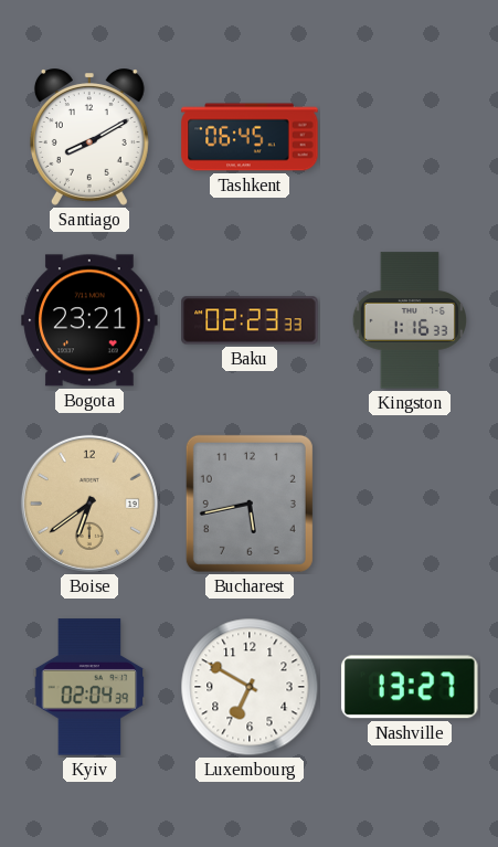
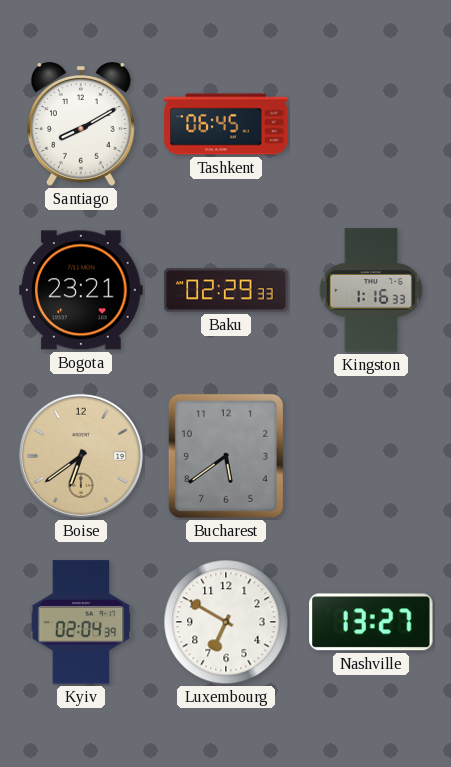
Baku: 02:23 -> 02:29 (226, 290)
Bucharest: 5:43 -> 5:39 (226, 456)
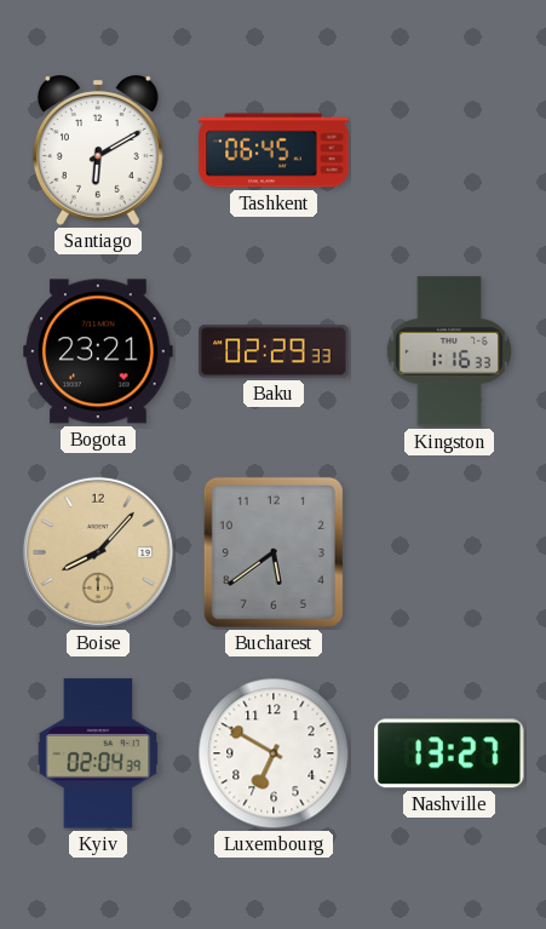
Santiago: 8:10 -> 6:10 (98, 150)
Boise: 6:39 -> 8:07 (98, 552)
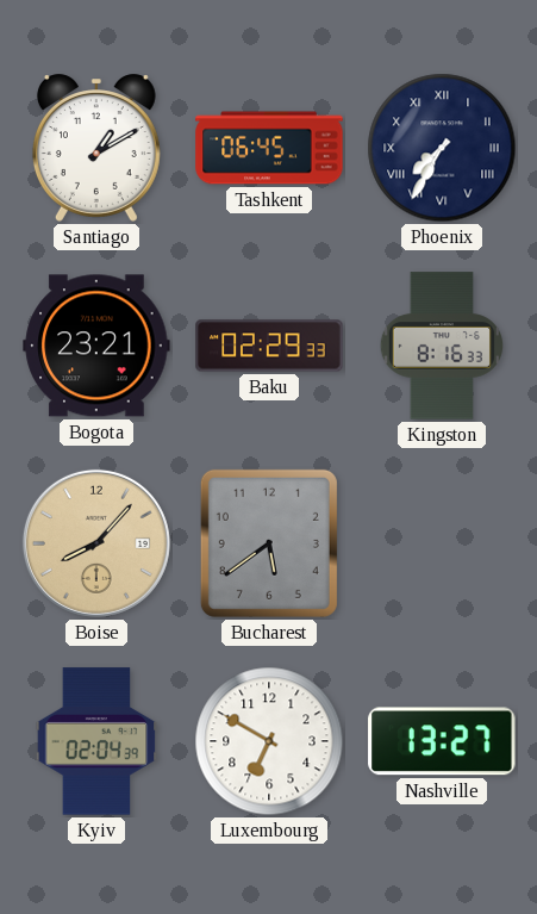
Santiago: 6:10 -> 1:10 (96, 148)
Phoenix: none -> 7:35 (442, 148)
Kingston: 1:16 -> 8:16 (441, 346)
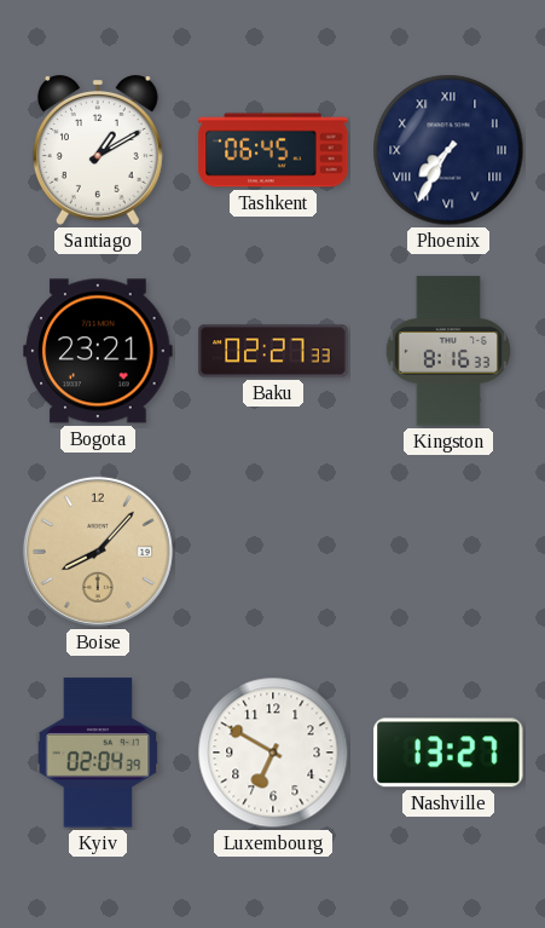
Baku: 02:29 -> 02:27 (273, 351)
Bucharest: 5:39 -> none (269, 543)
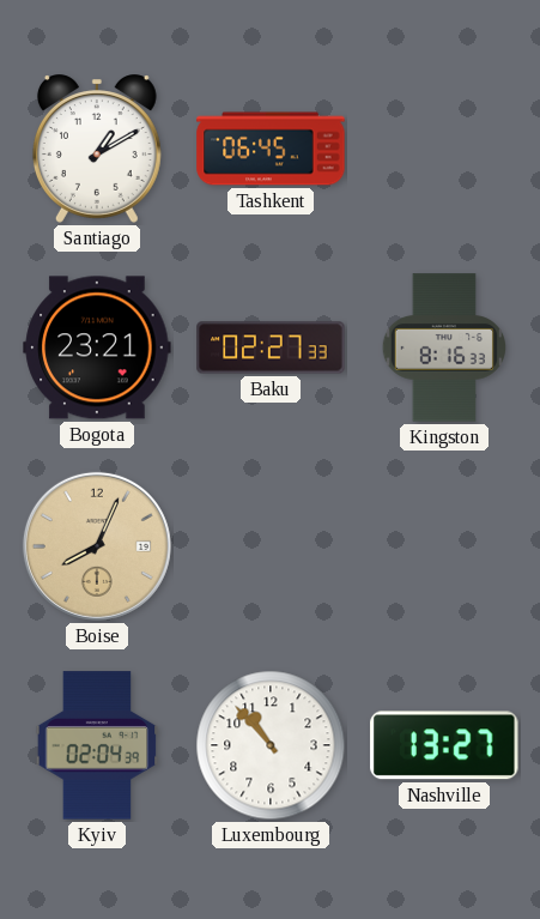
Phoenix: 7:35 -> none (448, 150)
Boise: 8:07 -> 8:04 (97, 546)
Luxembourg: 6:50 -> 10:53 (271, 745)
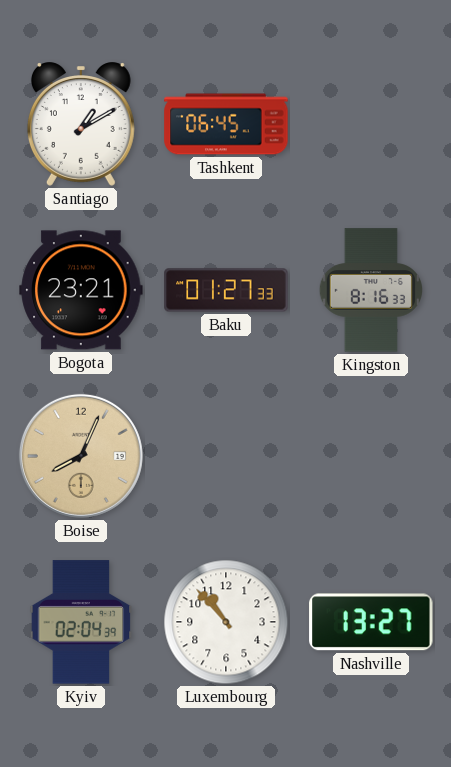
Baku: 02:27 -> 01:27 (226, 290)
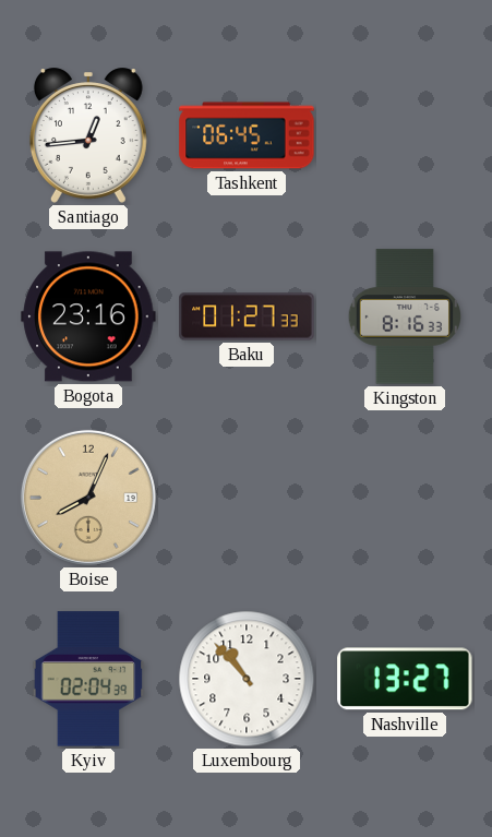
Santiago: 1:10 -> 12:44 (88, 135)
Bogota: 23:21 -> 23:16 (88, 316)
